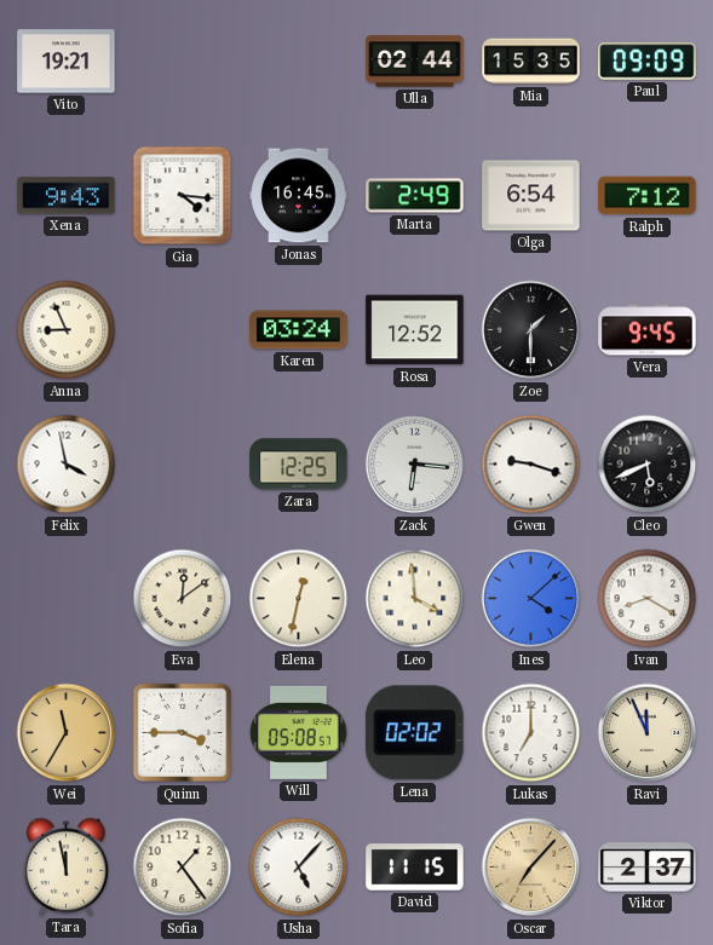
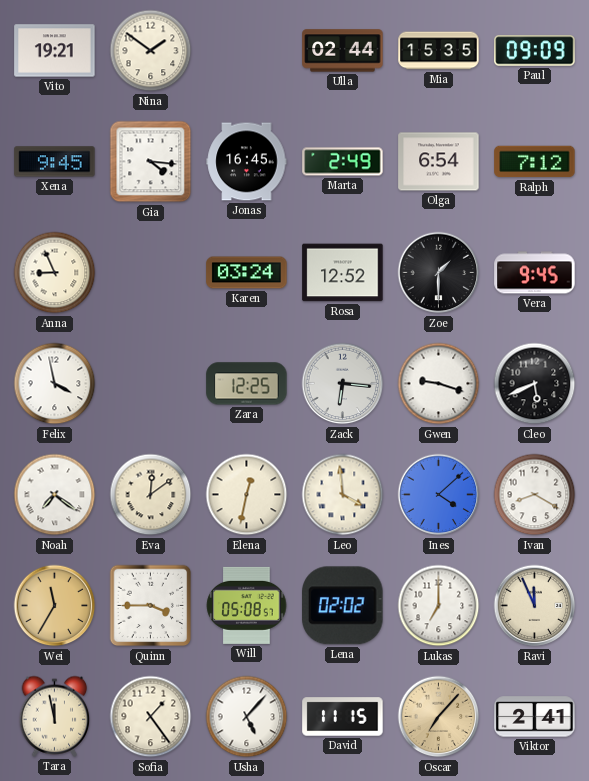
Nina: none -> 1:51 (151, 51)
Xena: 9:43 -> 9:45 (55, 162)
Noah: none -> 7:21 (55, 495)
Viktor: 2:37 -> 2:41 (535, 717)
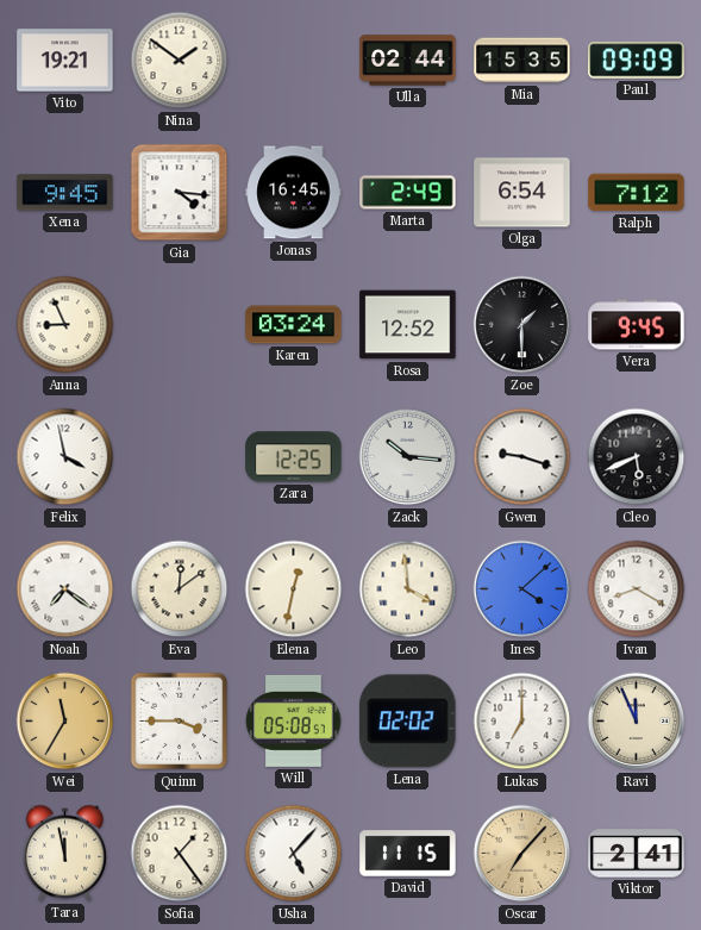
Zack: 6:16 -> 10:16 (408, 457)
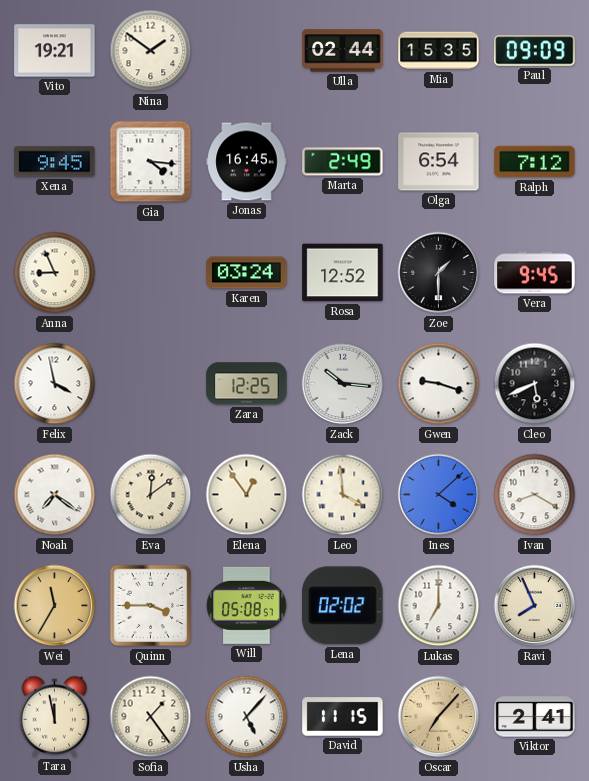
Elena: 12:32 -> 12:54 (247, 495)
Ravi: 11:56 -> 7:56 (535, 606)
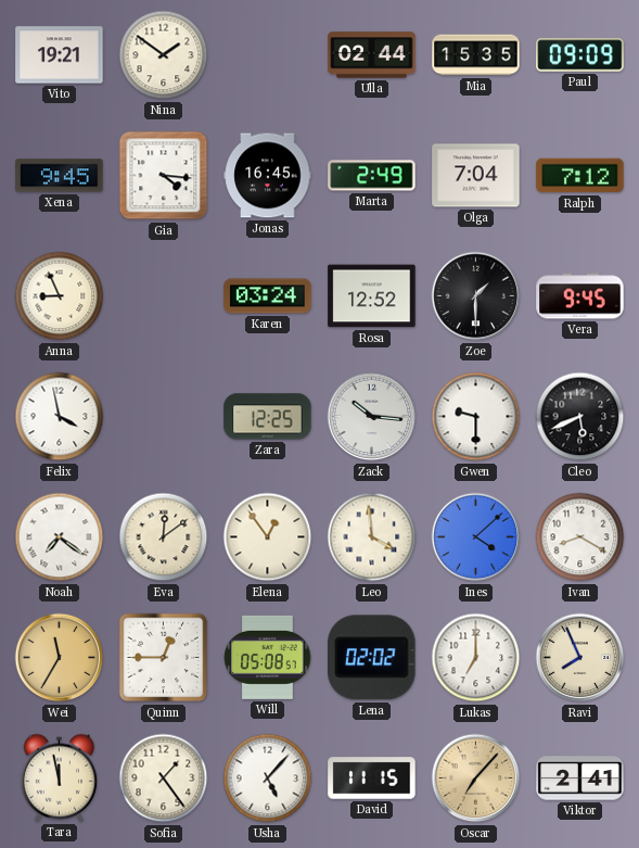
Olga: 6:54 -> 7:04 (476, 176)
Gwen: 9:18 -> 9:30 (476, 417)
Quinn: 3:45 -> 12:45 (164, 658)
